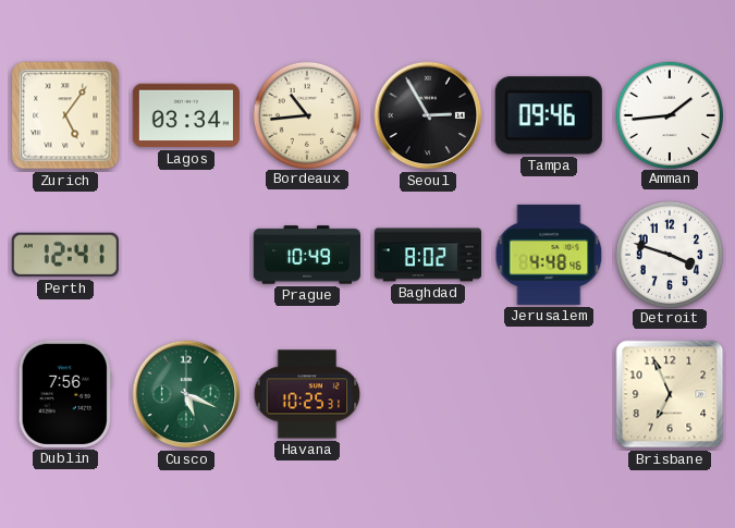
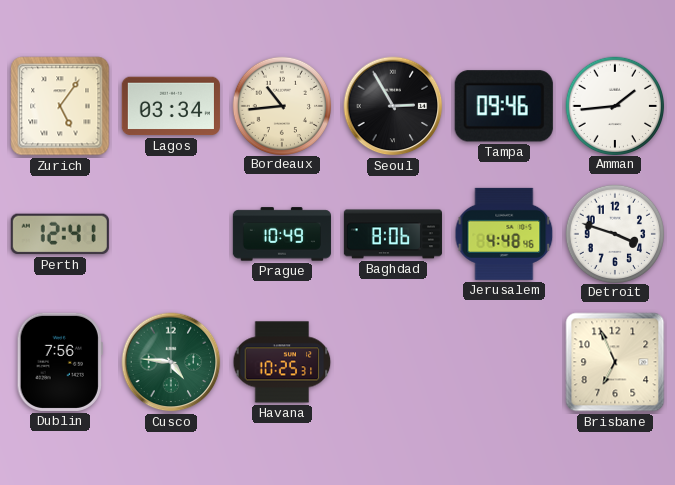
Baghdad: 8:02 -> 8:06 (393, 234)
Cusco: 5:19 -> 4:46 (171, 362)
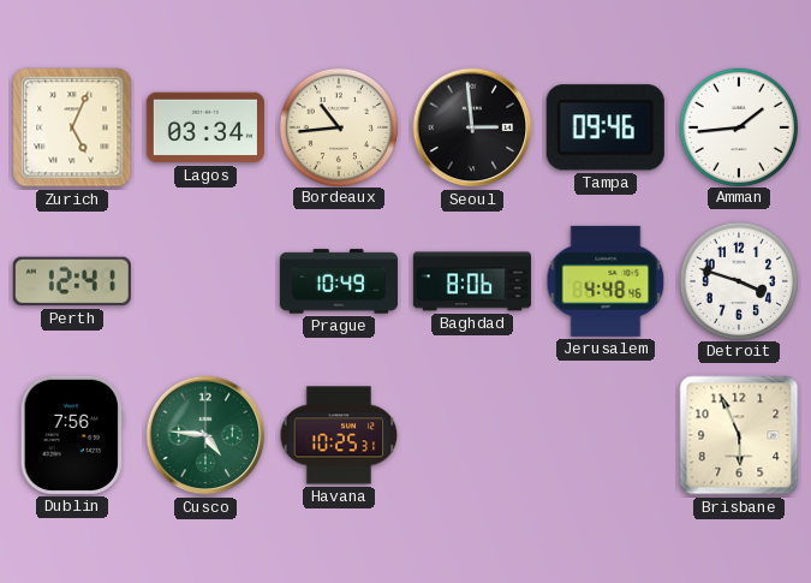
Zurich: 5:06 -> 5:04 (72, 127)
Seoul: 2:55 -> 2:59 (472, 127)
Brisbane: 6:56 -> 5:56 (739, 435)
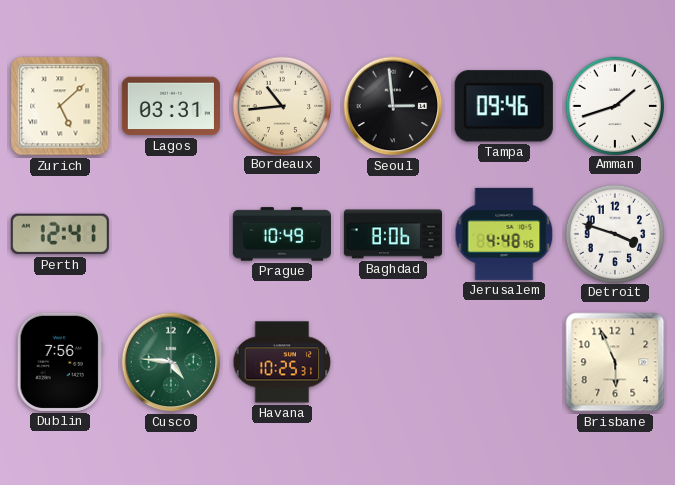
Zurich: 5:04 -> 5:08 (60, 106)
Lagos: 03:34 -> 03:31 (171, 106)
Amman: 1:44 -> 1:42 (614, 105)
